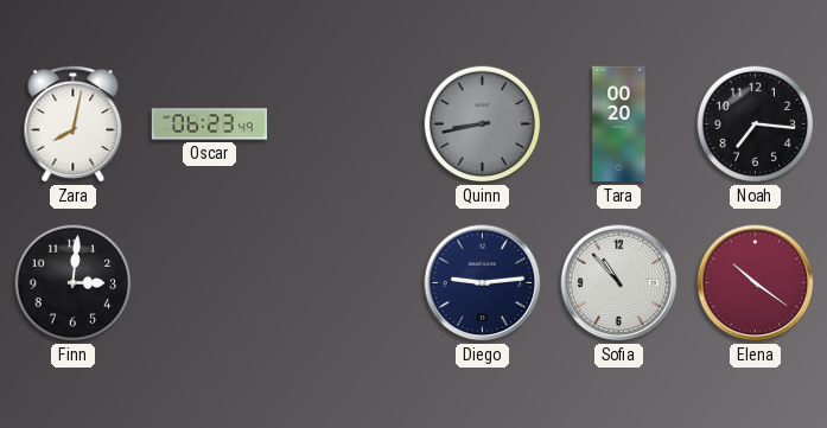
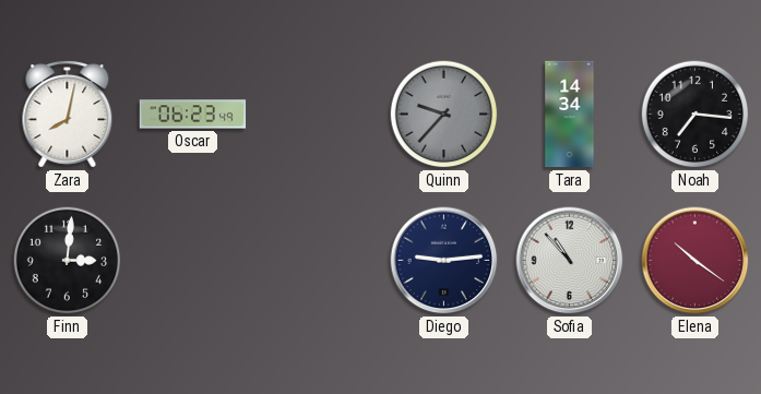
Quinn: 8:43 -> 9:37 (444, 115)
Tara: 00:20 -> 14:34 (570, 115)
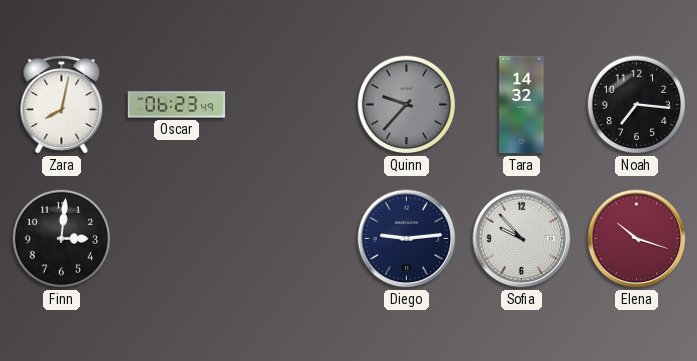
Tara: 14:34 -> 14:32 (522, 105)
Sofia: 10:53 -> 9:53 (522, 239)
Elena: 10:21 -> 10:18 (637, 239)
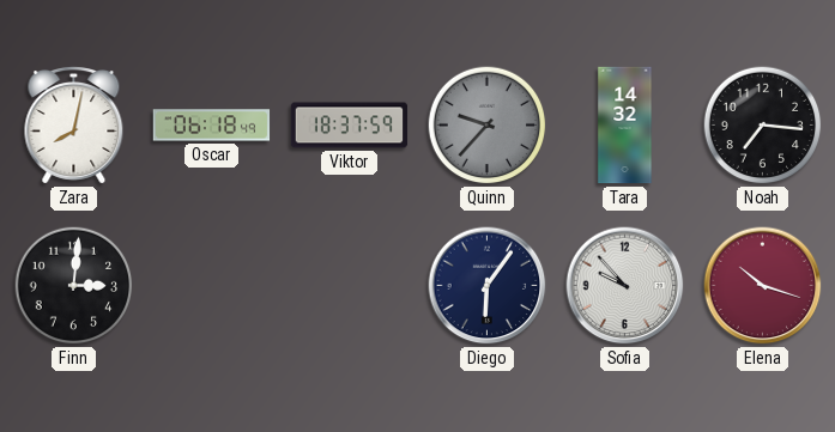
Oscar: 06:23 -> 06:18 (212, 126)
Viktor: none -> 18:37 (350, 126)
Diego: 9:14 -> 6:06 (488, 286)
